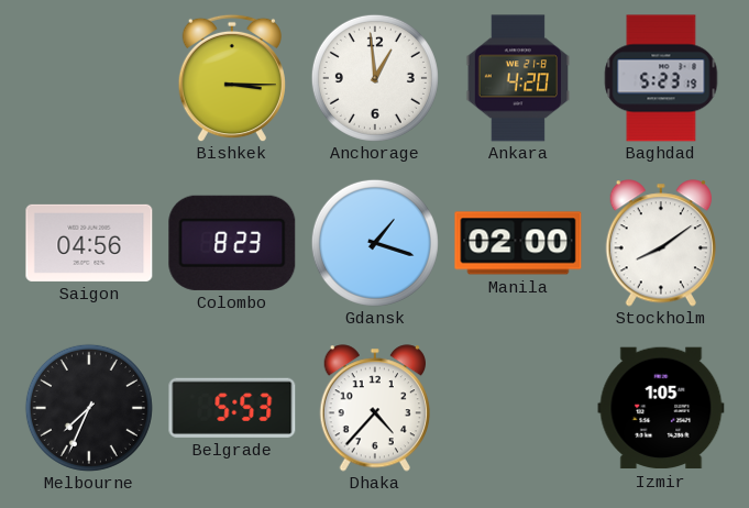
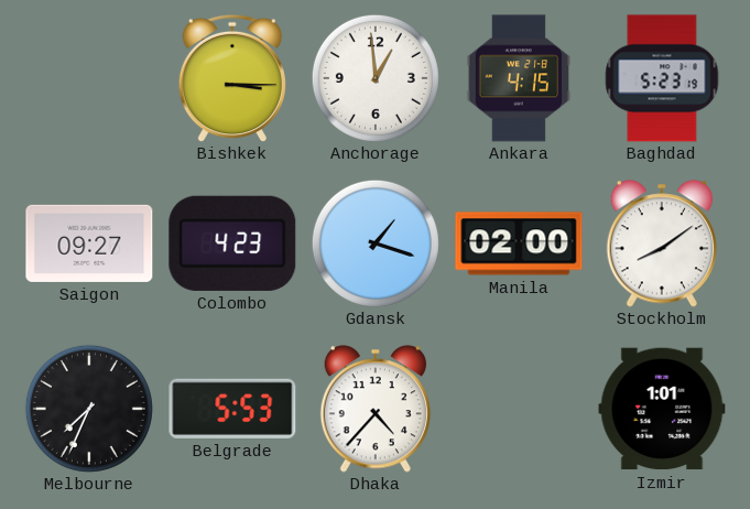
Ankara: 4:20 -> 4:15 (519, 78)
Saigon: 04:56 -> 09:27 (89, 243)
Colombo: 8:23 -> 4:23 (232, 243)
Izmir: 1:05 -> 1:01 (662, 409)
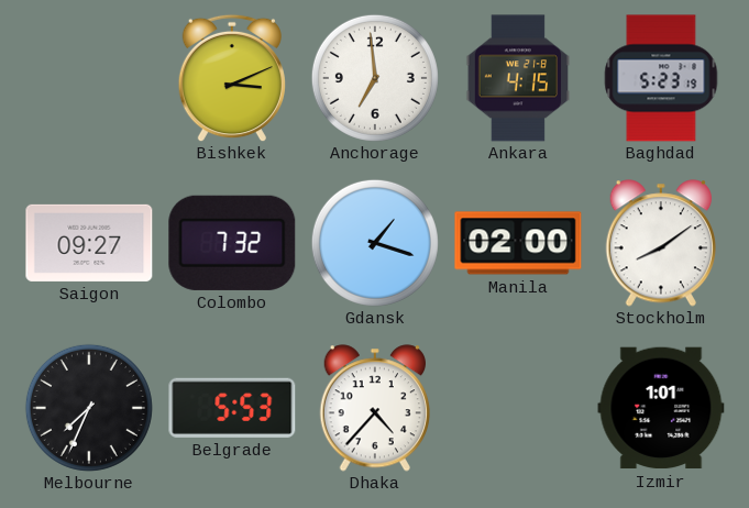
Bishkek: 3:15 -> 3:11 (232, 78)
Anchorage: 12:59 -> 6:59 (375, 78)
Colombo: 4:23 -> 7:32 (232, 243)
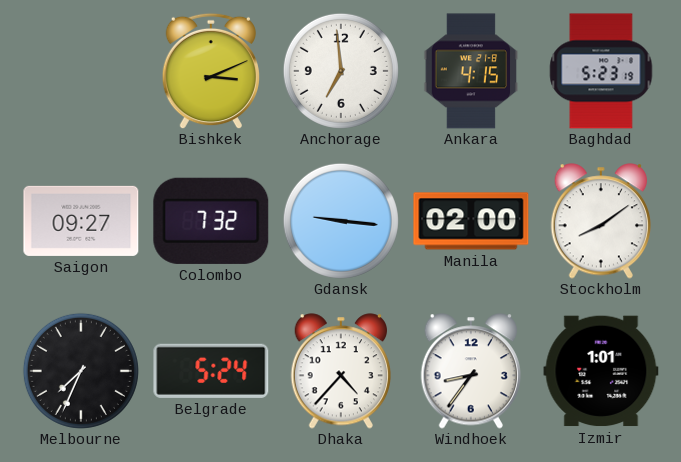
Gdansk: 1:18 -> 9:16 (341, 221)
Belgrade: 5:53 -> 5:24 (211, 371)
Windhoek: none -> 8:36 (470, 371)
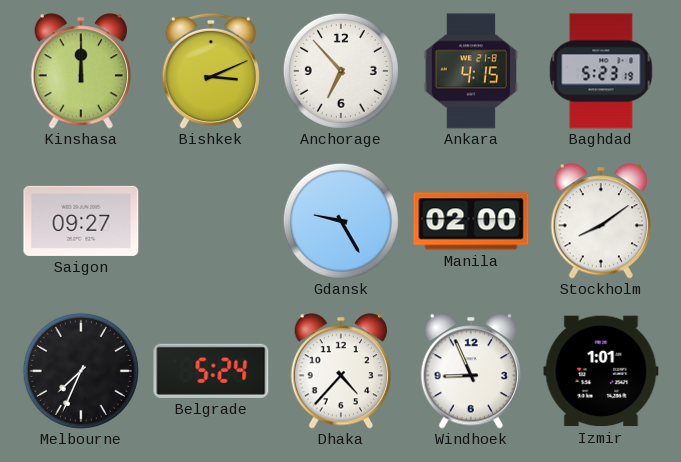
Kinshasa: none -> 12:00 (80, 71)
Anchorage: 6:59 -> 6:53 (341, 71)
Colombo: 7:32 -> none (211, 221)
Gdansk: 9:16 -> 9:25 (341, 221)
Windhoek: 8:36 -> 8:56 (470, 371)
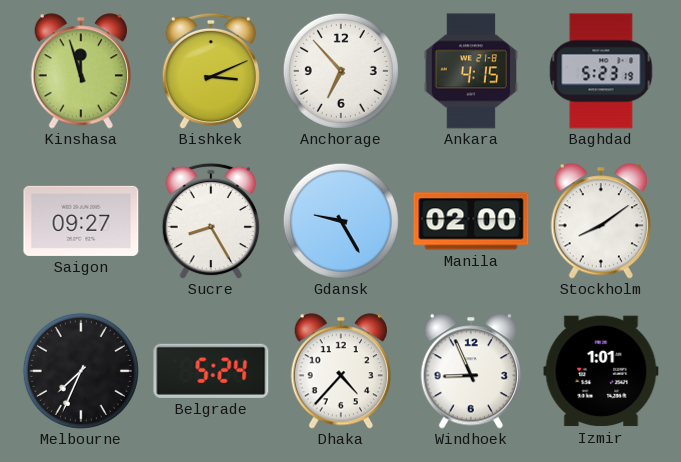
Kinshasa: 12:00 -> 11:57 (80, 71)
Sucre: none -> 8:25 (211, 221)
